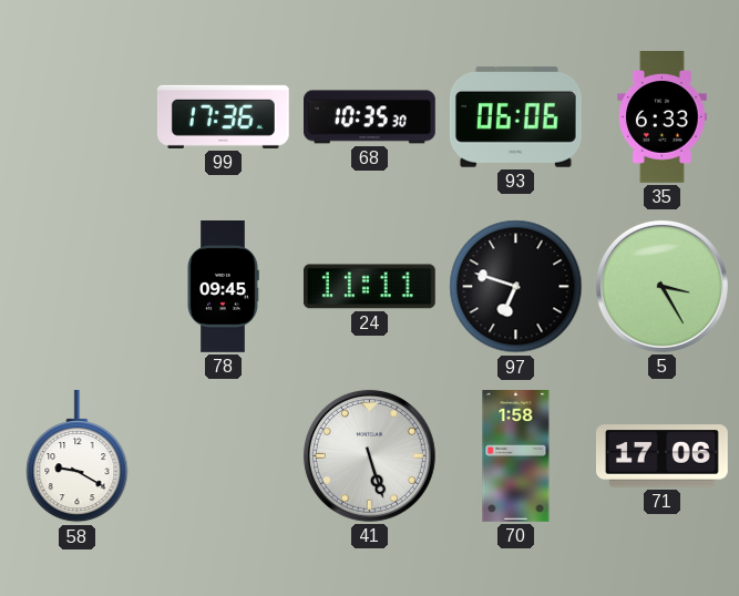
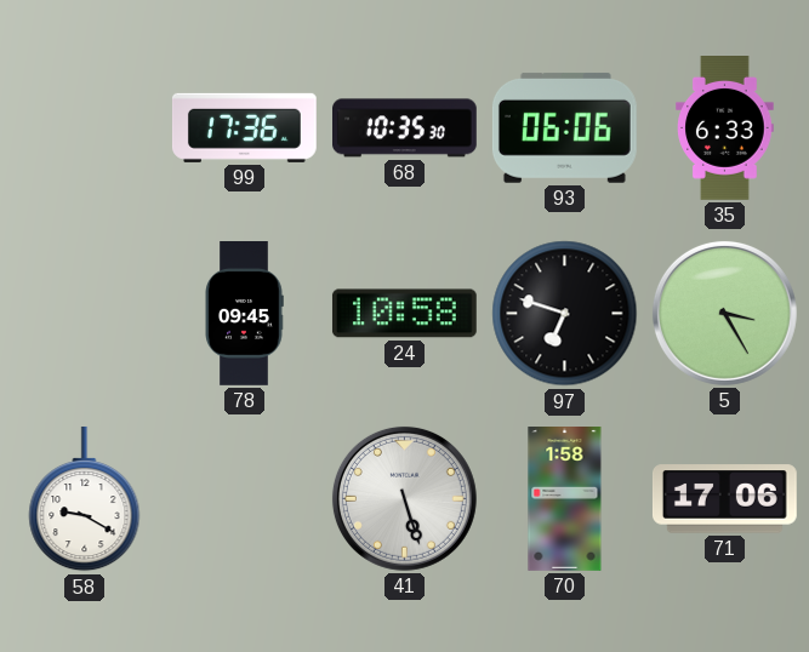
24: 11:11 -> 10:58 (404, 314)
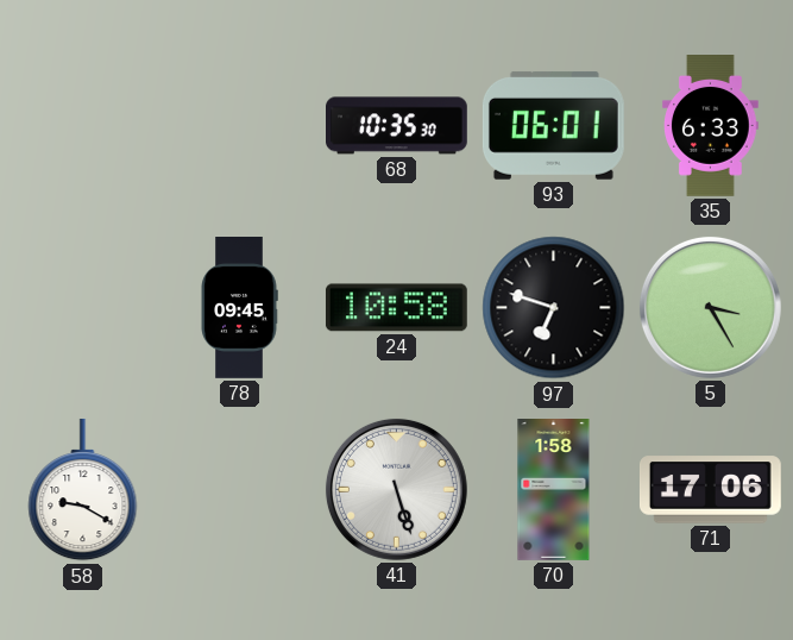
99: 17:36 -> none (244, 127)
93: 06:06 -> 06:01 (553, 125)
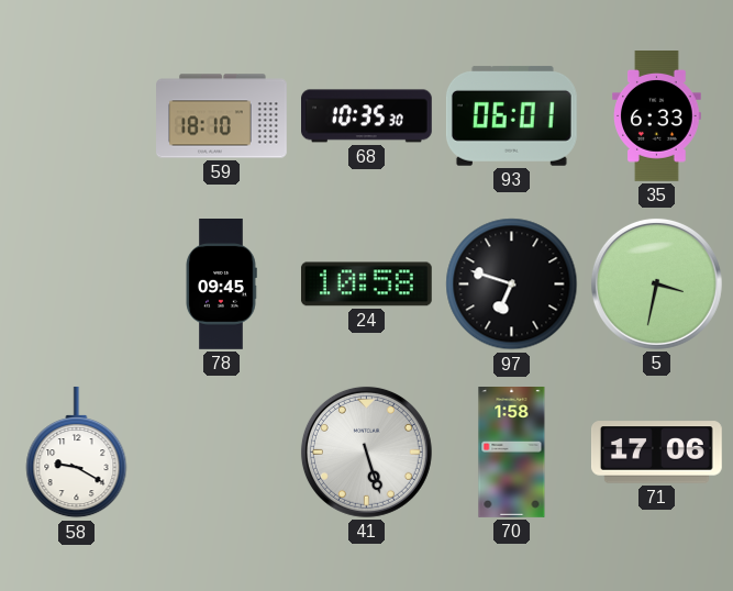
59: none -> 18:10 (222, 116)
5: 3:25 -> 3:32 (656, 283)
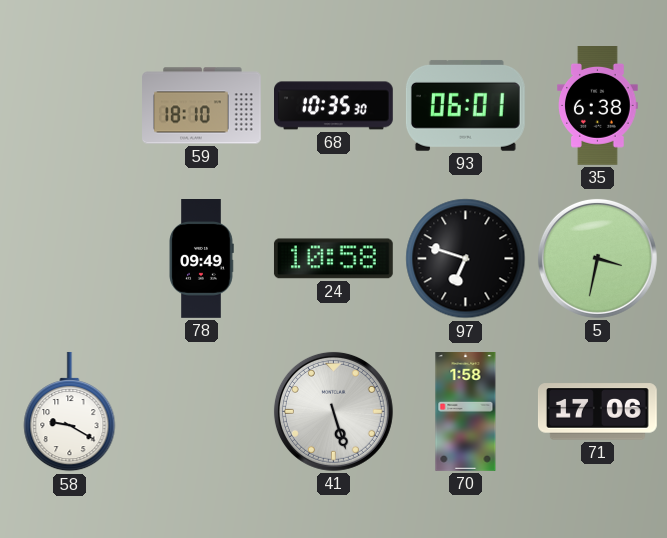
35: 6:33 -> 6:38 (598, 106)
78: 09:45 -> 09:49 (201, 259)
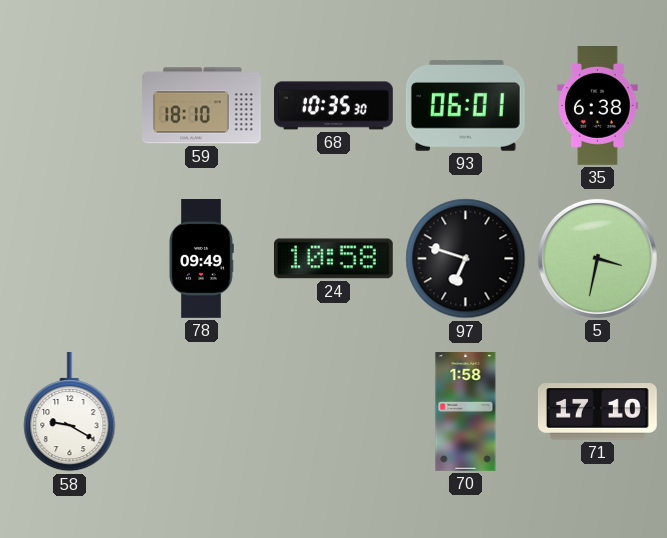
41: 5:27 -> none (333, 411)
71: 17:06 -> 17:10 (597, 412)
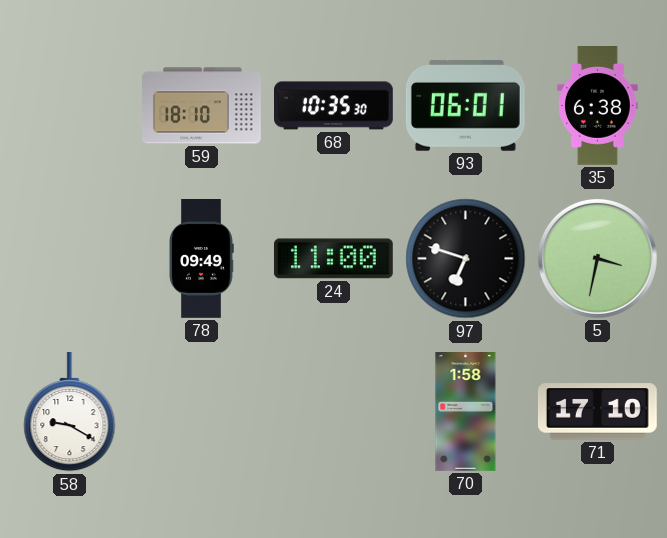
24: 10:58 -> 11:00 (333, 259)
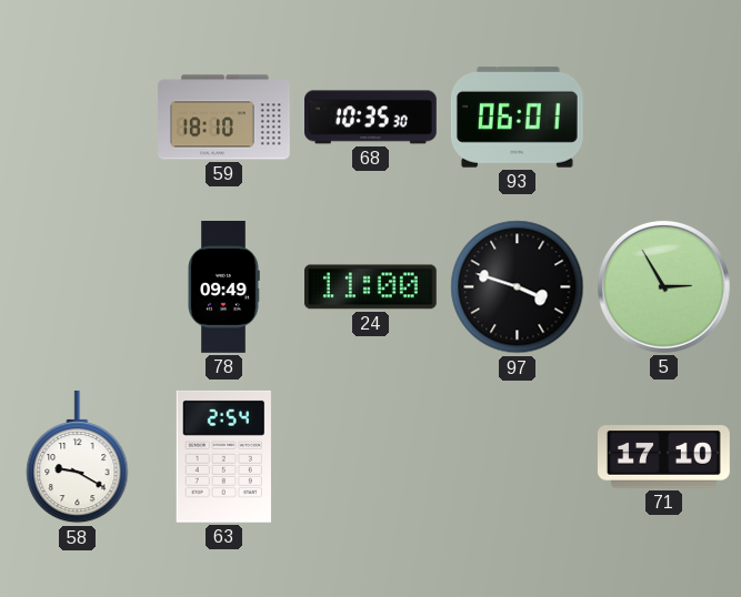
35: 6:38 -> none (598, 106)
97: 6:48 -> 3:48 (518, 287)
5: 3:32 -> 2:55 (663, 286)
63: none -> 2:54 (223, 456)
70: 1:58 -> none (466, 412)
